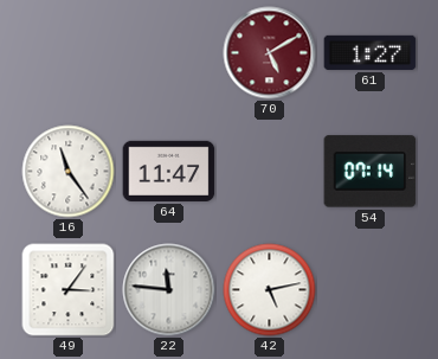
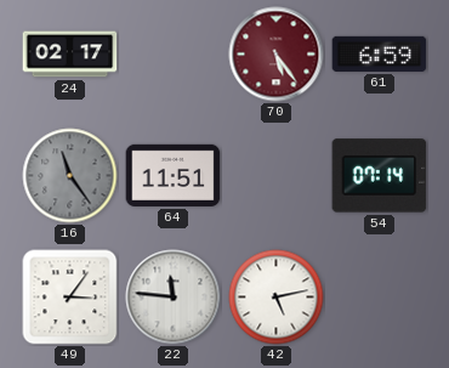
24: none -> 02:17 (70, 55)
70: 5:10 -> 5:24 (277, 55)
61: 1:27 -> 6:59 (380, 53)
16 dial: white -> grey (70, 176)
64: 11:47 -> 11:51 (174, 175)
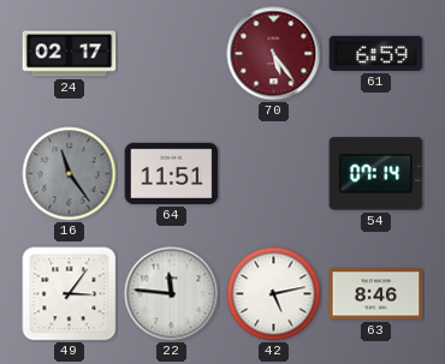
63: none -> 8:46 (376, 294)
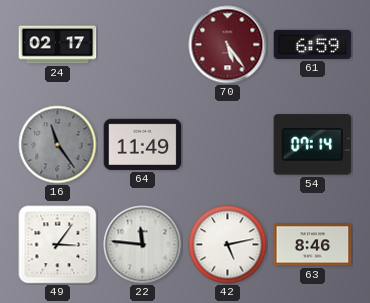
64: 11:51 -> 11:49 (143, 144)
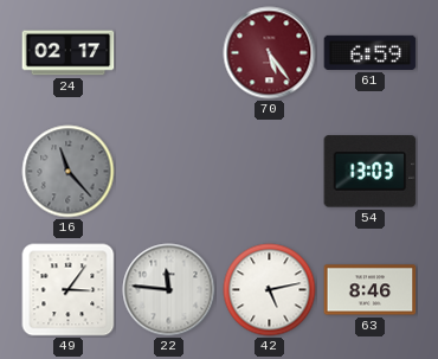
16: 11:24 -> 11:23 (69, 172)
64: 11:49 -> none (143, 144)
54: 07:14 -> 13:03 (371, 172)
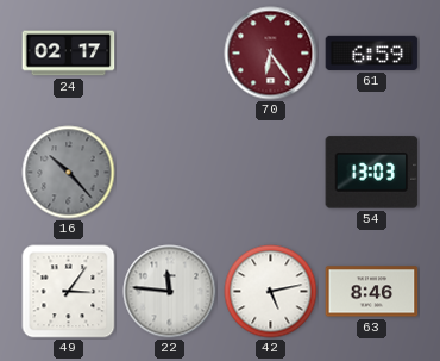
70: 5:24 -> 6:24 (271, 54)
16: 11:23 -> 10:23 (69, 173)
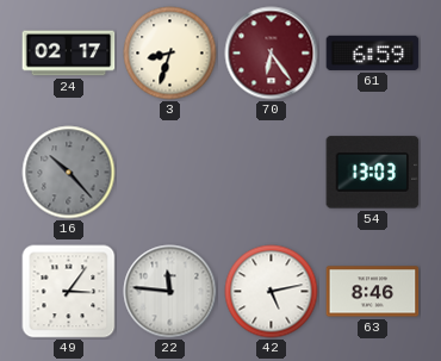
3: none -> 8:33 (170, 54)
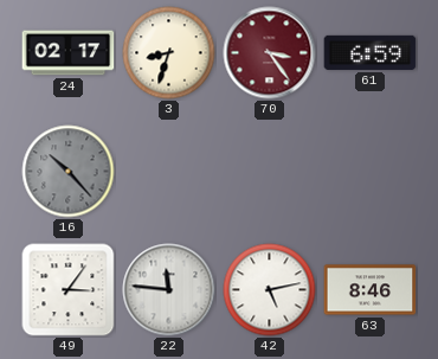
70: 6:24 -> 3:24 (270, 53)
54: 13:03 -> none (373, 173)
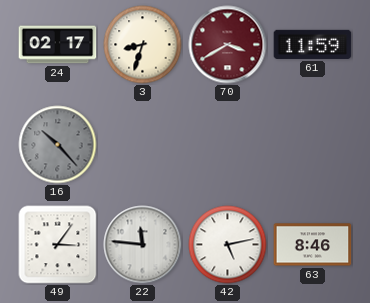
70: 3:24 -> 3:40 (228, 45)
61: 6:59 -> 11:59 (313, 44)
